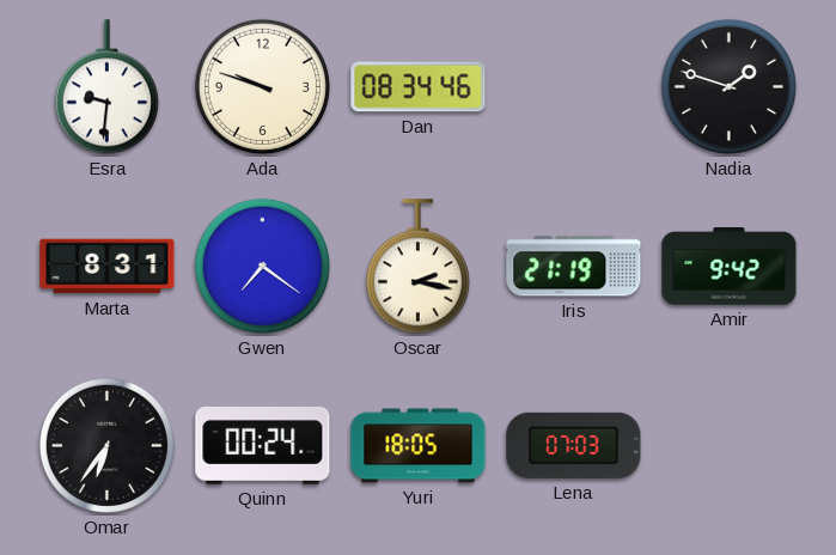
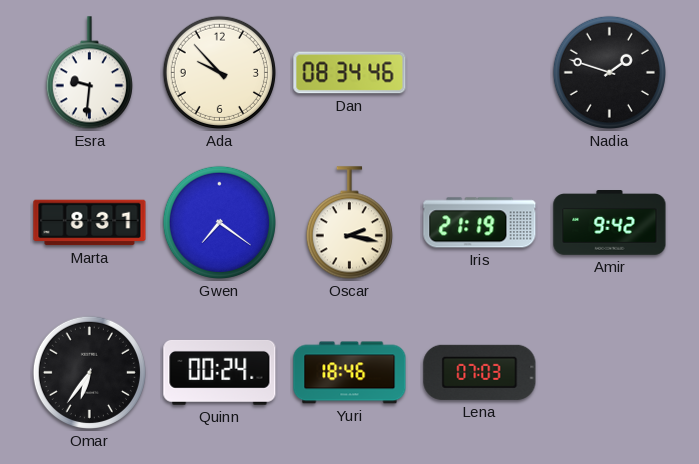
Ada: 9:48 -> 9:53 (219, 72)
Yuri: 18:05 -> 18:46 (350, 373)
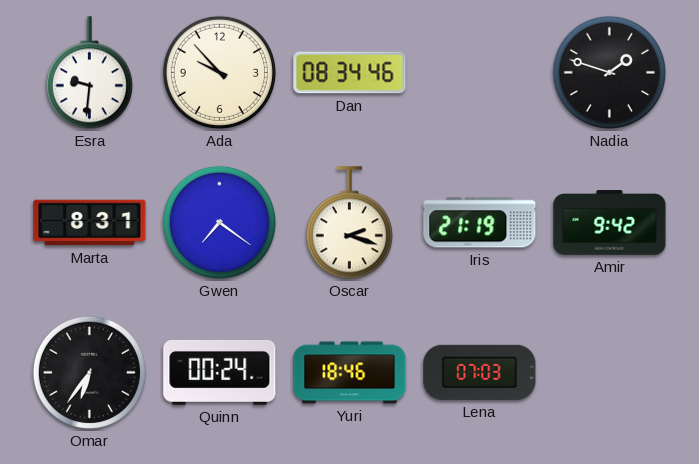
Oscar: 2:17 -> 2:18 (349, 223)
